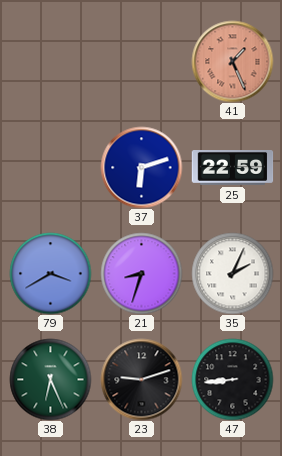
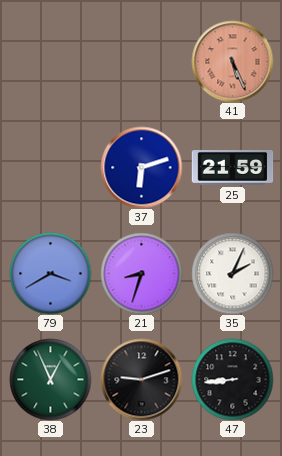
41: 1:26 -> 5:26 (232, 61)
25: 22:59 -> 21:59 (232, 168)
38: 6:26 -> 12:56 (50, 379)
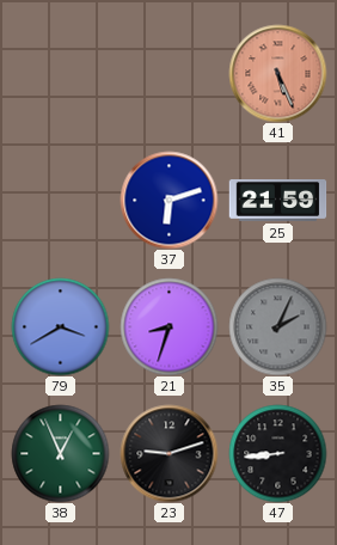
35 dial: white -> grey (277, 326)
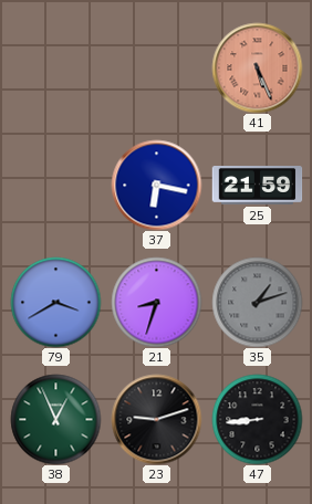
37: 6:12 -> 6:17 (156, 185)
35: 2:04 -> 1:12 (257, 302)
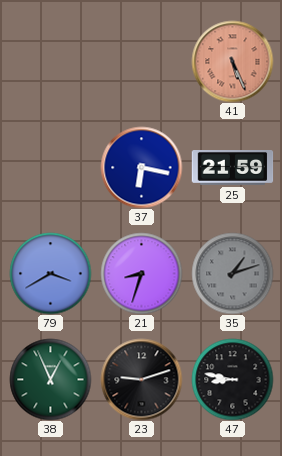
47: 8:44 -> 8:47 (232, 379)
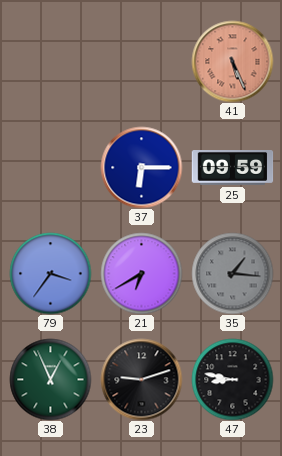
37: 6:17 -> 6:15 (141, 167)
25: 21:59 -> 09:59 (232, 168)
79: 3:40 -> 3:36 (50, 273)
21: 8:33 -> 6:40 (141, 273)
35: 1:12 -> 1:16 (232, 273)
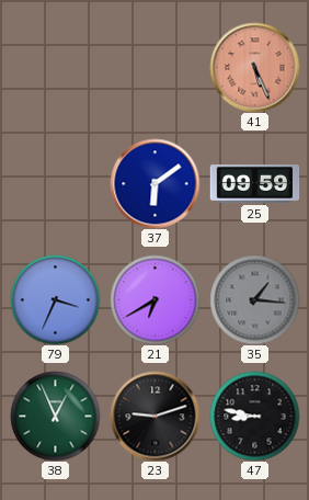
37: 6:15 -> 6:09 (154, 183)
79: 3:36 -> 3:34 (55, 299)
